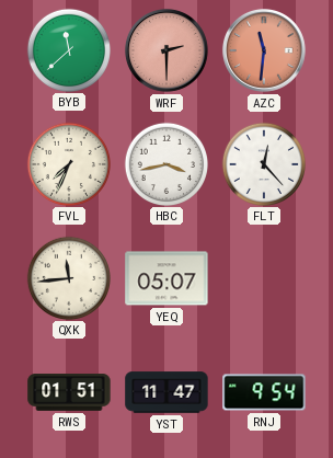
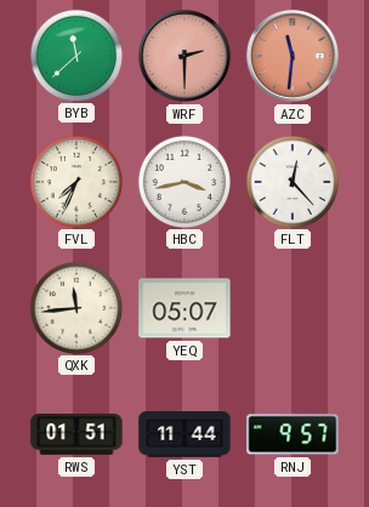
YST: 11:47 -> 11:44 (184, 434)
RNJ: 9:54 -> 9:57 (293, 434)
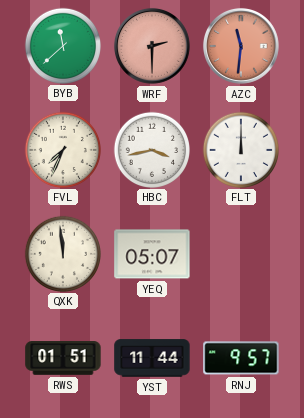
FLT: 12:23 -> 12:00 (240, 149)
QXK: 11:44 -> 11:59 (62, 253)
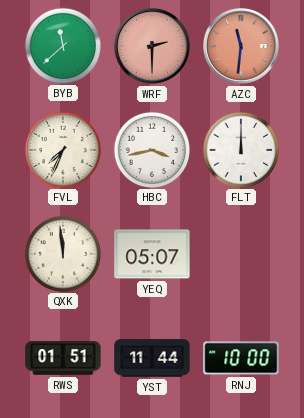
RNJ: 9:57 -> 10:00 (241, 358)
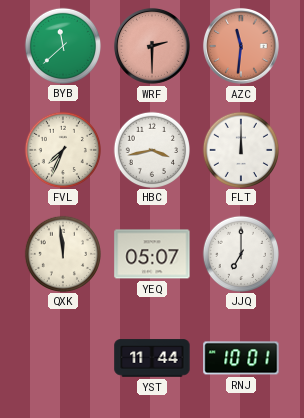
JJQ: none -> 7:00 (240, 253)
RWS: 01:51 -> none (63, 358)
RNJ: 10:00 -> 10:01 (241, 358)
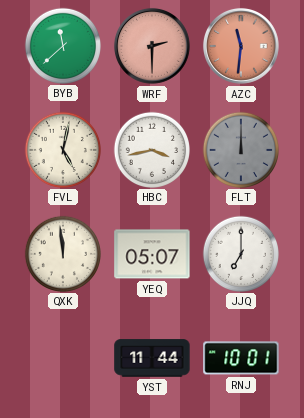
FVL: 7:34 -> 5:02 (62, 149)
FLT dial: white -> grey (240, 149)
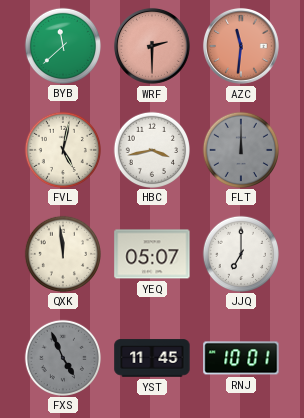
FXS: none -> 4:56 (62, 357)
YST: 11:44 -> 11:45 (152, 358)
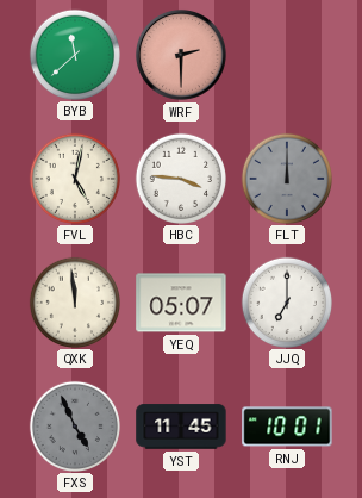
AZC: 11:31 -> none (241, 46)
HBC: 3:43 -> 3:46 (180, 178)
